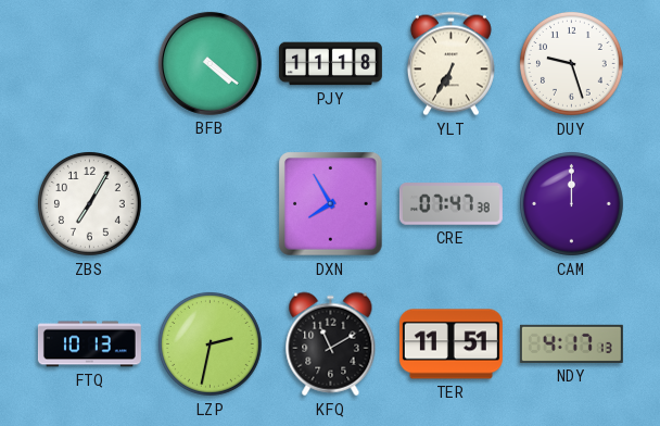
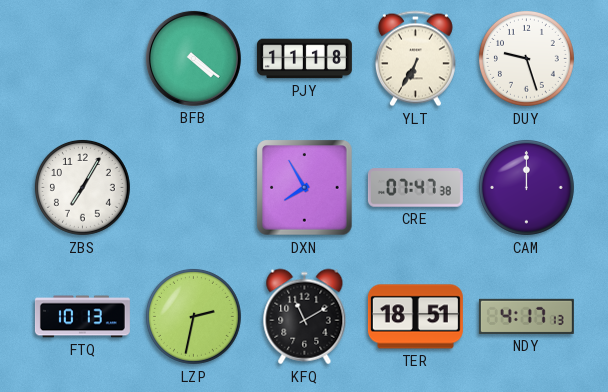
TER: 11:51 -> 18:51 (415, 317)
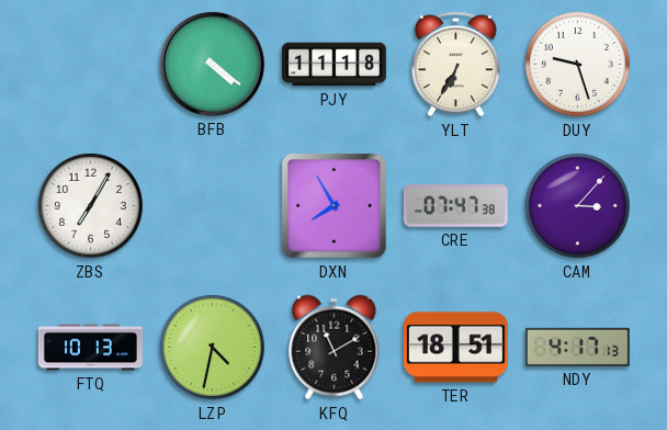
CAM: 12:00 -> 3:07 (577, 205)
LZP: 2:32 -> 4:32 (212, 347)
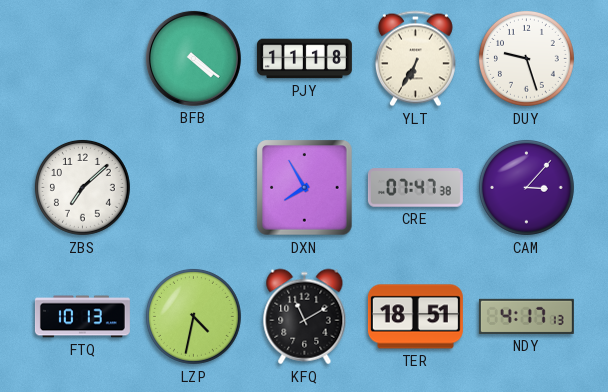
ZBS: 7:05 -> 7:08 (82, 187)
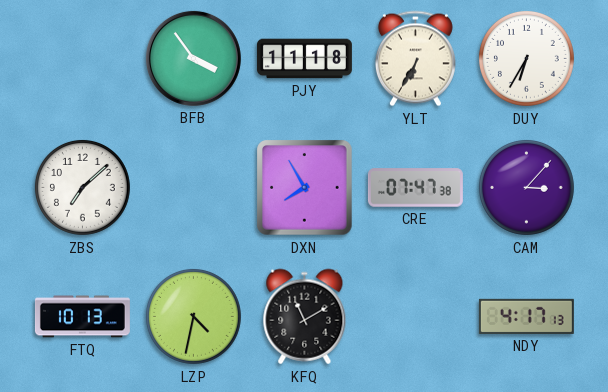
BFB: 4:21 -> 3:54 (193, 58)
DUY: 9:27 -> 6:35 (526, 58)
TER: 18:51 -> none (415, 317)
